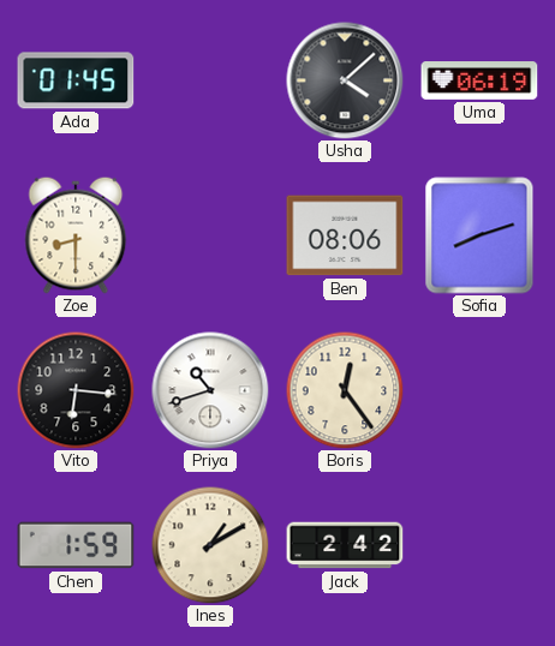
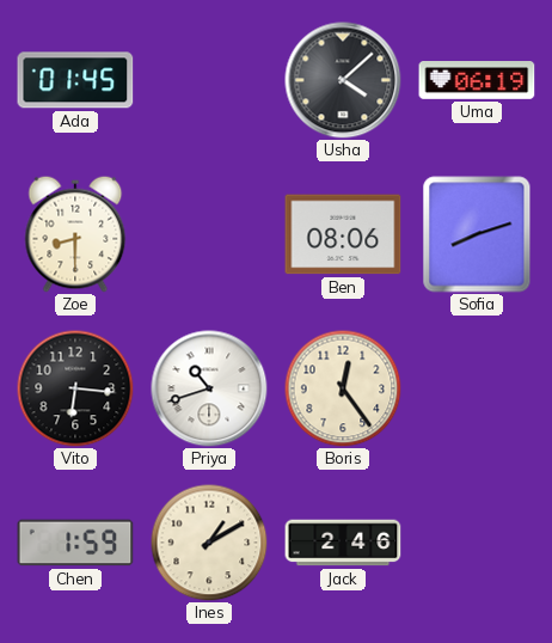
Jack: 2:42 -> 2:46 (343, 543)
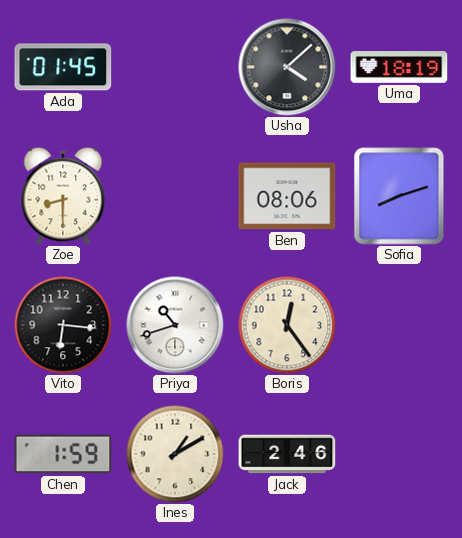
Uma: 06:19 -> 18:19 (399, 68)
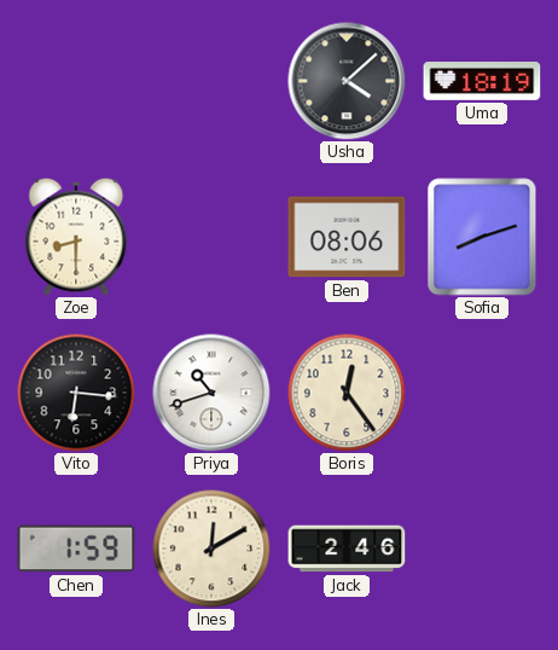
Ada: 01:45 -> none (63, 67)
Ines: 1:10 -> 12:10 (211, 549)
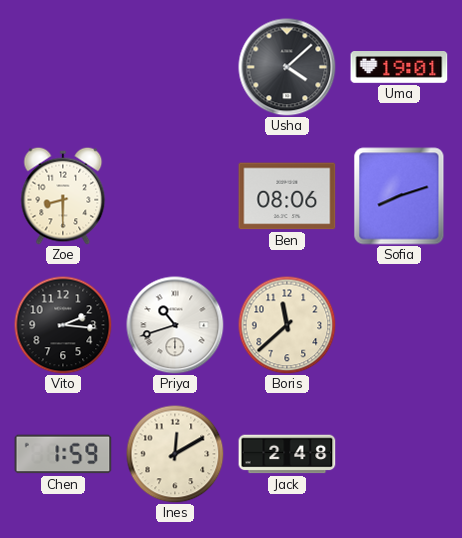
Uma: 18:19 -> 19:01 (399, 68)
Vito: 6:16 -> 2:16 (63, 325)
Boris: 12:24 -> 11:38 (287, 325)
Jack: 2:46 -> 2:48 (287, 454)
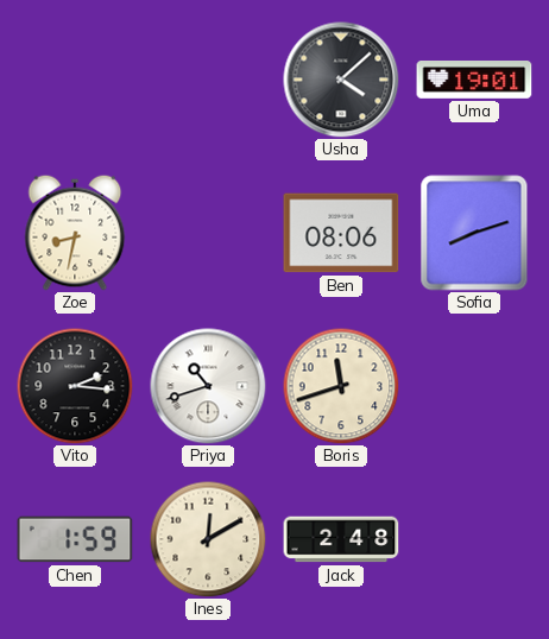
Zoe: 8:30 -> 8:32 (75, 233)
Boris: 11:38 -> 11:42 (341, 386)
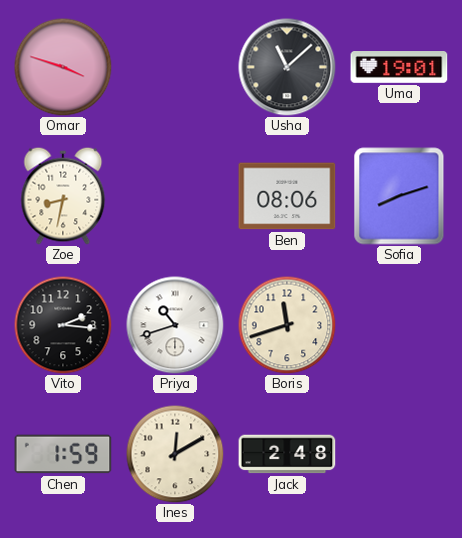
Omar: none -> 3:48 (63, 67)
Usha: 4:08 -> 11:08 (287, 67)
